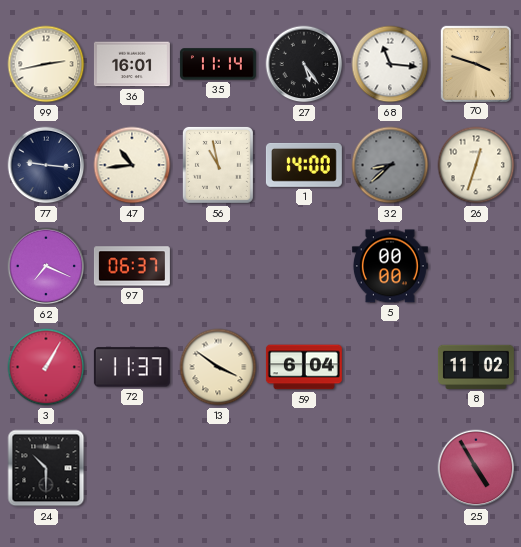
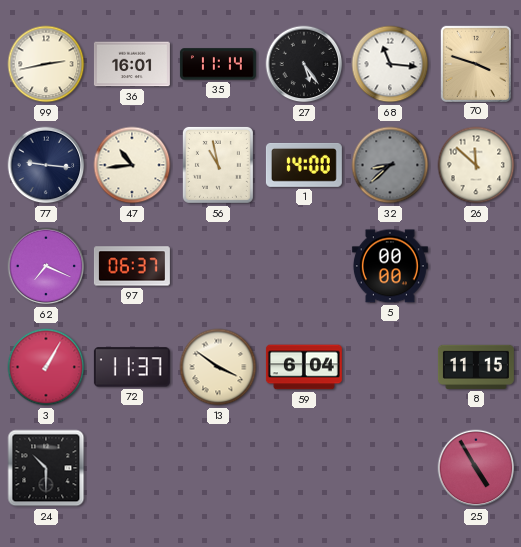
26: 12:33 -> 11:52 (476, 165)
8: 11:02 -> 11:15 (476, 367)
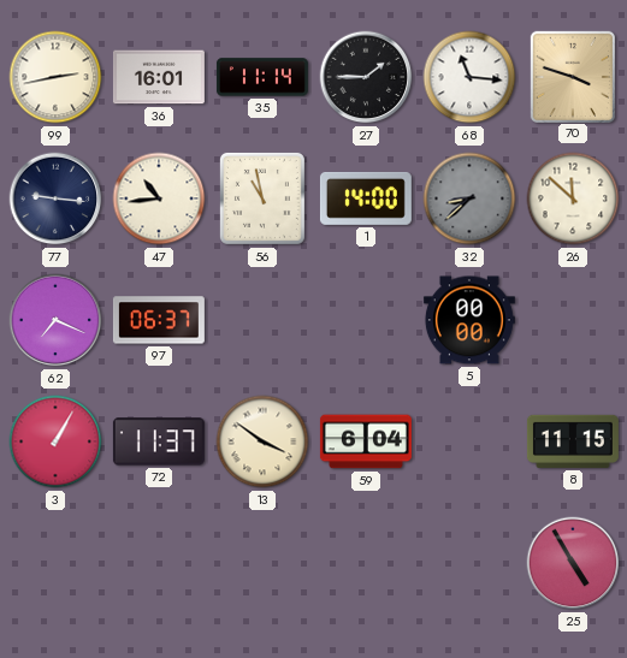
27: 5:24 -> 1:45 (366, 77)
24: 10:30 -> none (46, 468)
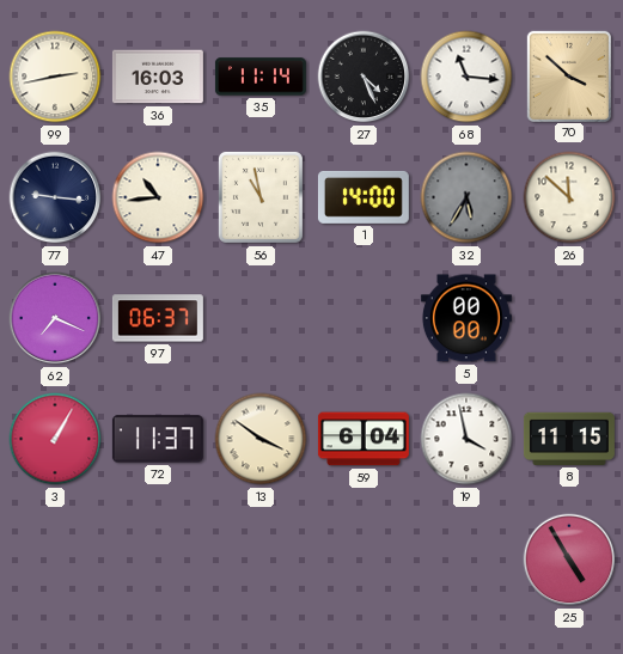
36: 16:01 -> 16:03 (158, 77)
27: 1:45 -> 4:26 (364, 77)
70: 3:48 -> 3:52 (568, 75)
32: 8:38 -> 5:35 (466, 197)
19: none -> 3:58 (466, 439)
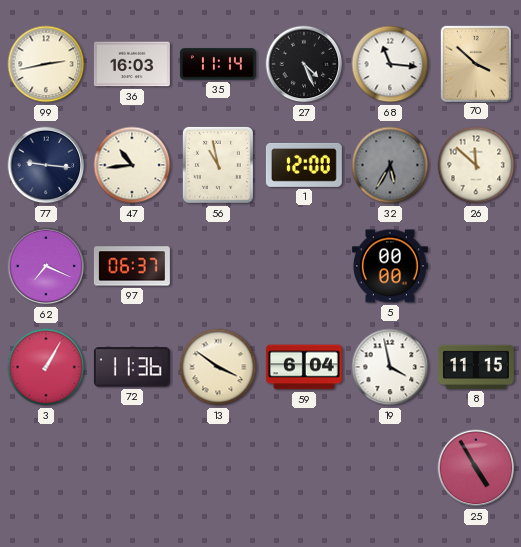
1: 14:00 -> 12:00 (304, 165)
72: 11:37 -> 11:36 (132, 367)
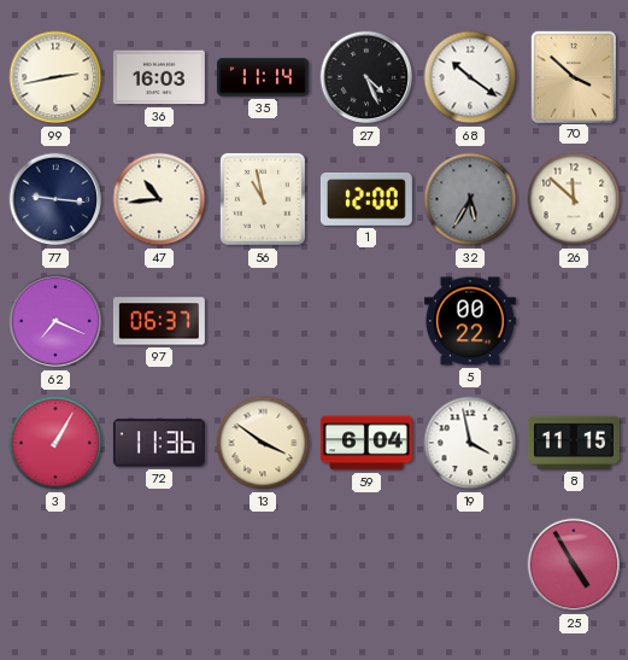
68: 11:16 -> 10:21 (470, 77)
5: 00:00 -> 00:22 (470, 321)
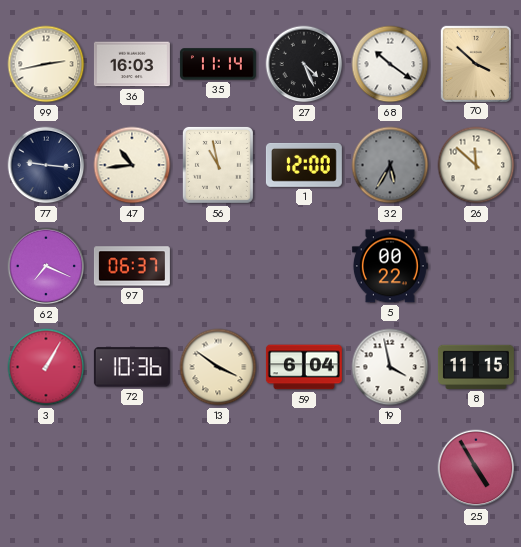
72: 11:36 -> 10:36 (132, 367)
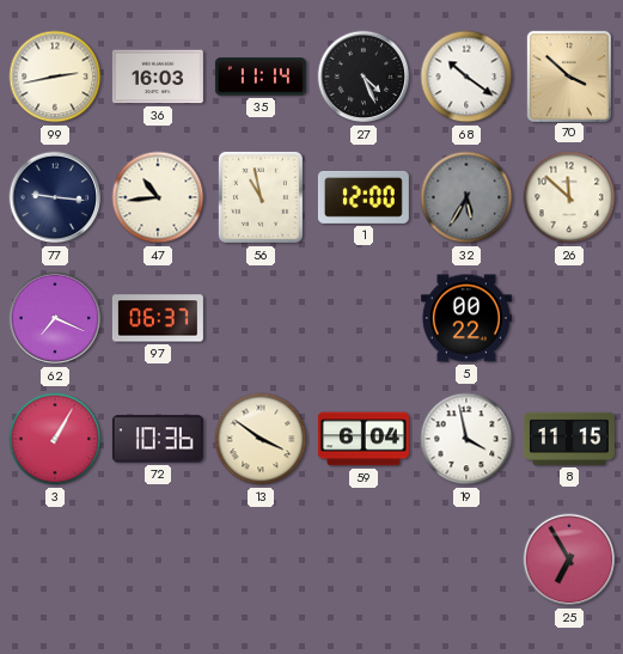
25: 4:55 -> 6:55 (569, 560)
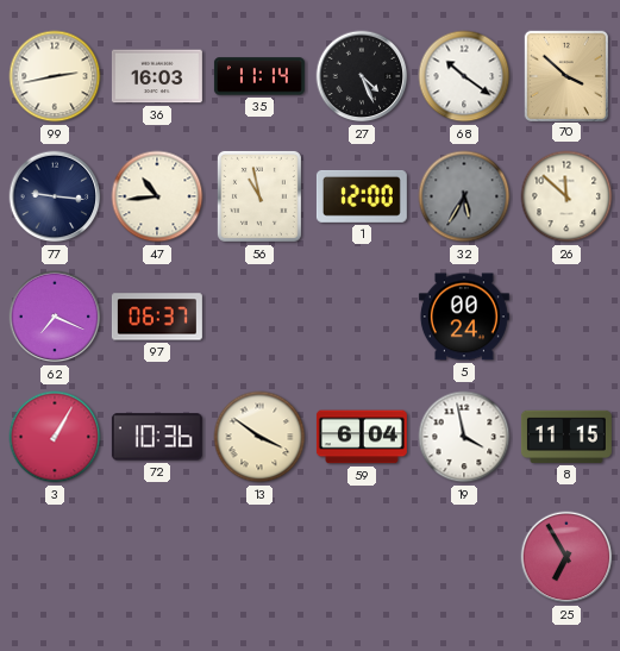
5: 00:22 -> 00:24 (464, 317)
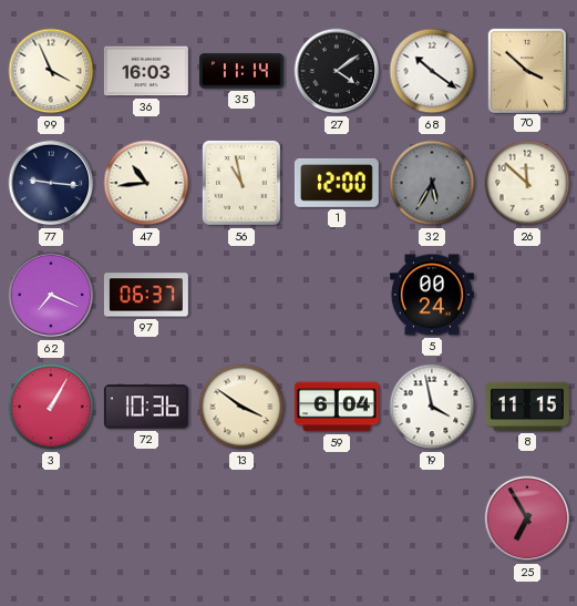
99: 2:43 -> 3:56 (51, 71)
27: 4:26 -> 4:09 (337, 71)
